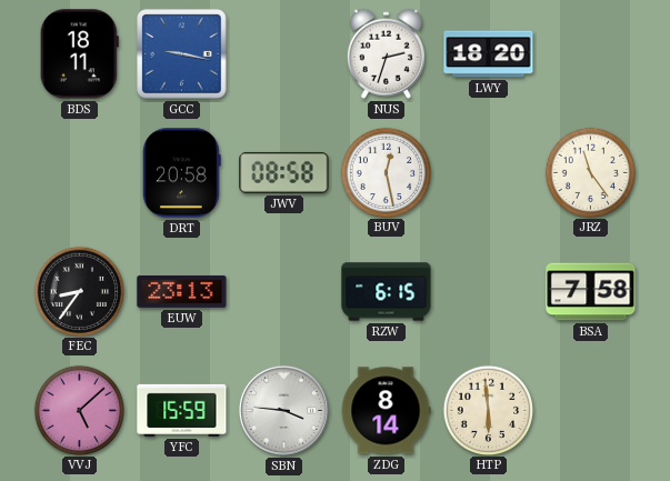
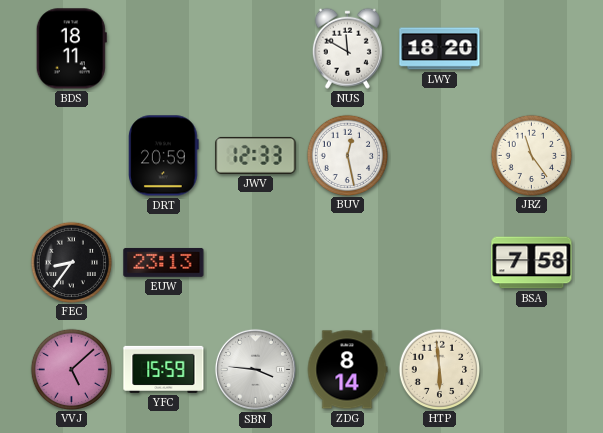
GCC: 9:17 -> none (182, 54)
NUS: 2:33 -> 11:50 (347, 48)
DRT: 20:58 -> 20:59 (164, 156)
JWV: 08:58 -> 12:33 (256, 155)
RZW: 6:15 -> none (387, 292)
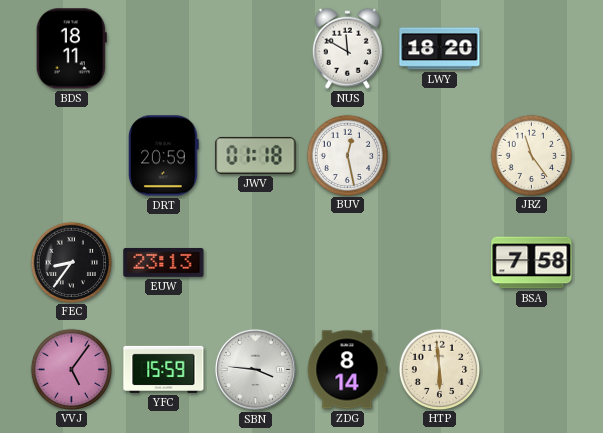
JWV: 12:33 -> 01:18 (256, 155)
VVJ: 5:08 -> 5:06 (71, 369)
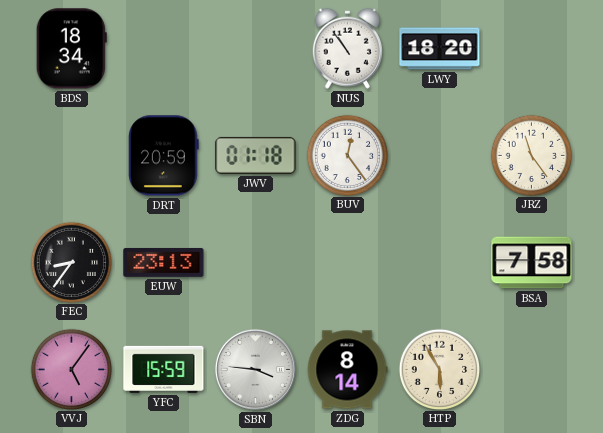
BDS: 18:11 -> 18:34 (71, 49)
NUS: 11:50 -> 10:54 (347, 48)
BUV: 12:28 -> 12:24 (347, 155)
HTP: 5:59 -> 5:55 (439, 369)
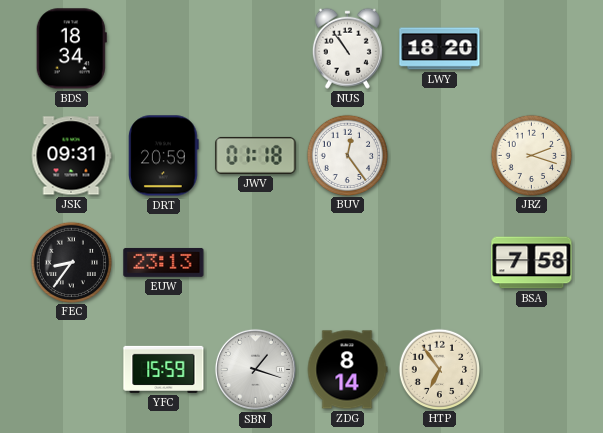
JSK: none -> 09:31 (71, 156)
JRZ: 11:24 -> 2:18 (531, 155)
VVJ: 5:06 -> none (71, 369)
SBN: 3:46 -> 1:18 (255, 369)
HTP: 5:55 -> 6:54 (439, 369)
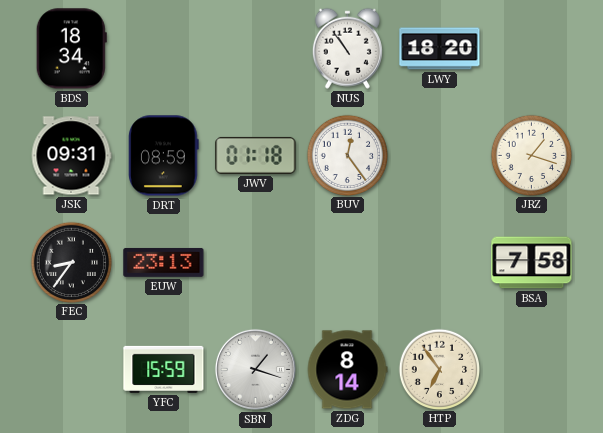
DRT: 20:59 -> 08:59 (164, 156)
JRZ: 2:18 -> 1:18 (531, 155)
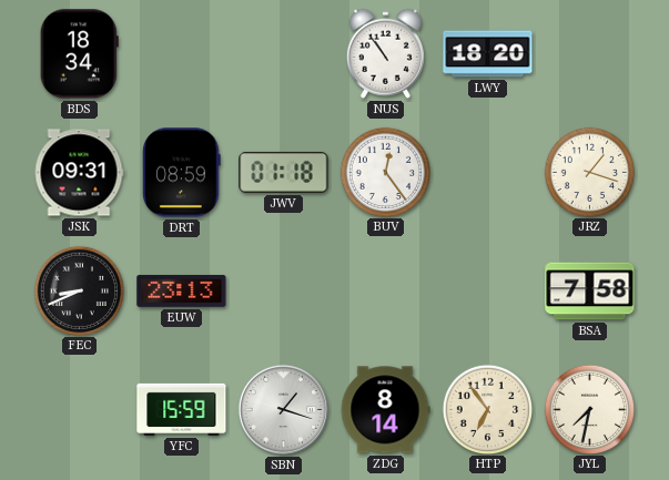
FEC: 8:36 -> 8:41 (79, 290)
JYL: none -> 7:32 (589, 409)
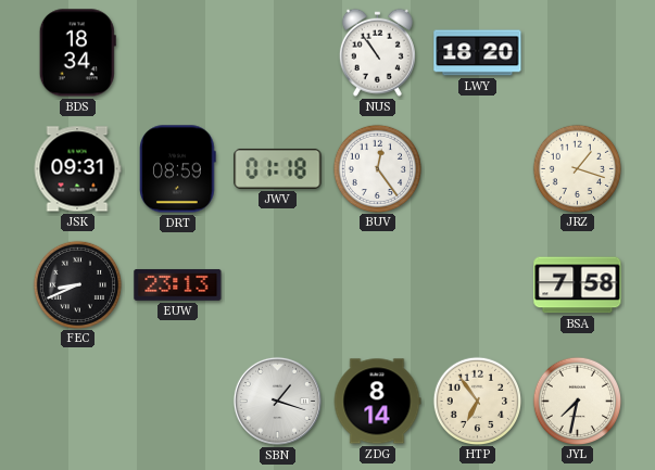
YFC: 15:59 -> none (182, 409)
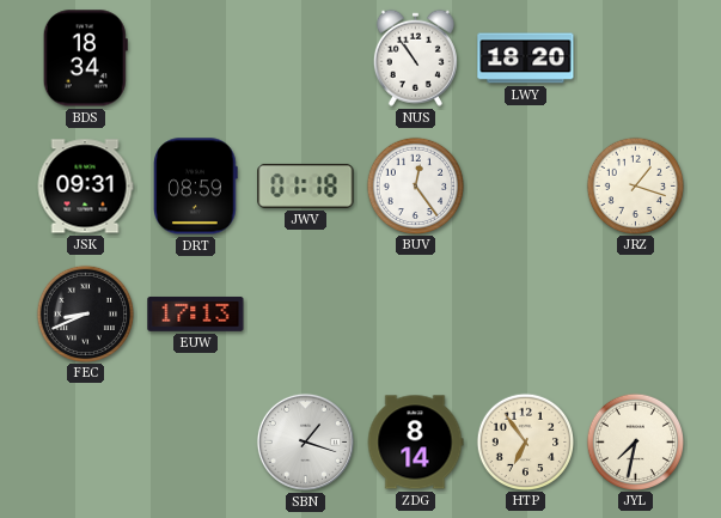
EUW: 23:13 -> 17:13 (196, 313)
BSA: 7:58 -> none (578, 285)
